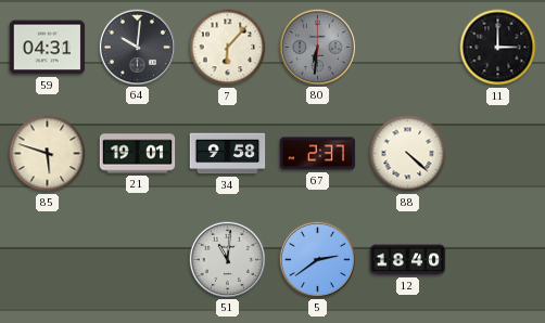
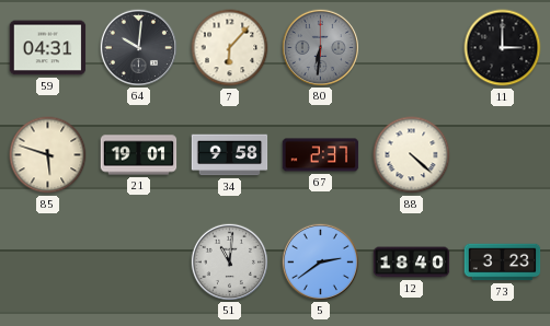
73: none -> 3:23 (503, 263)
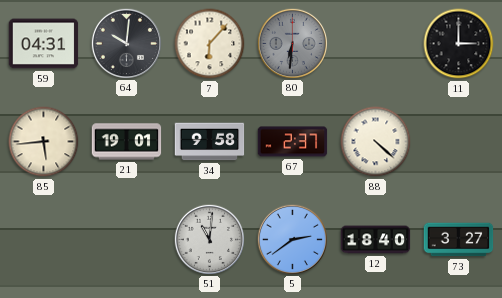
85: 5:48 -> 5:44 (44, 142)
73: 3:23 -> 3:27 (459, 240)
